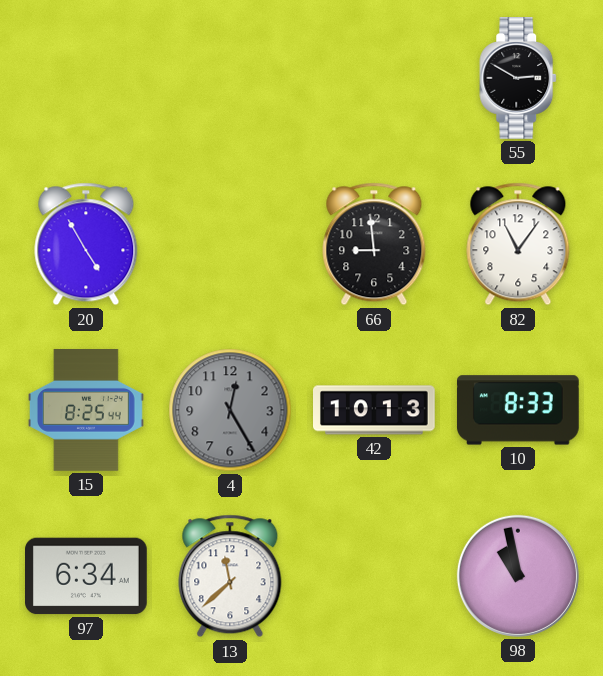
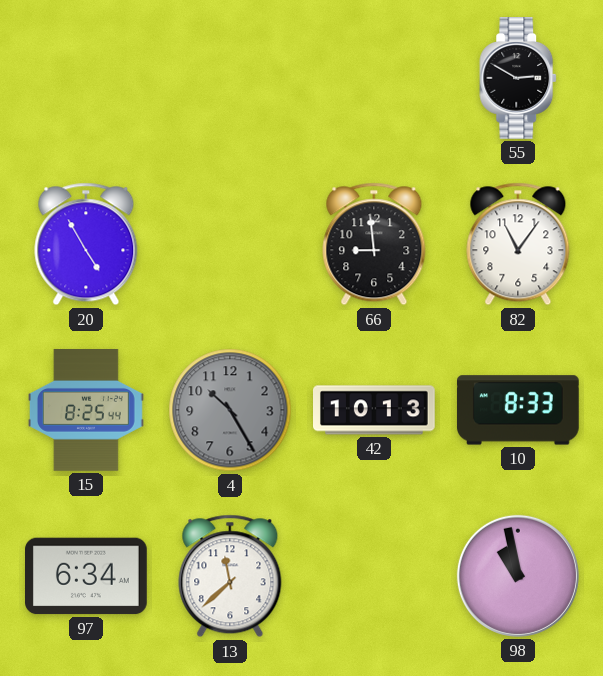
4: 12:25 -> 10:25 (230, 410)
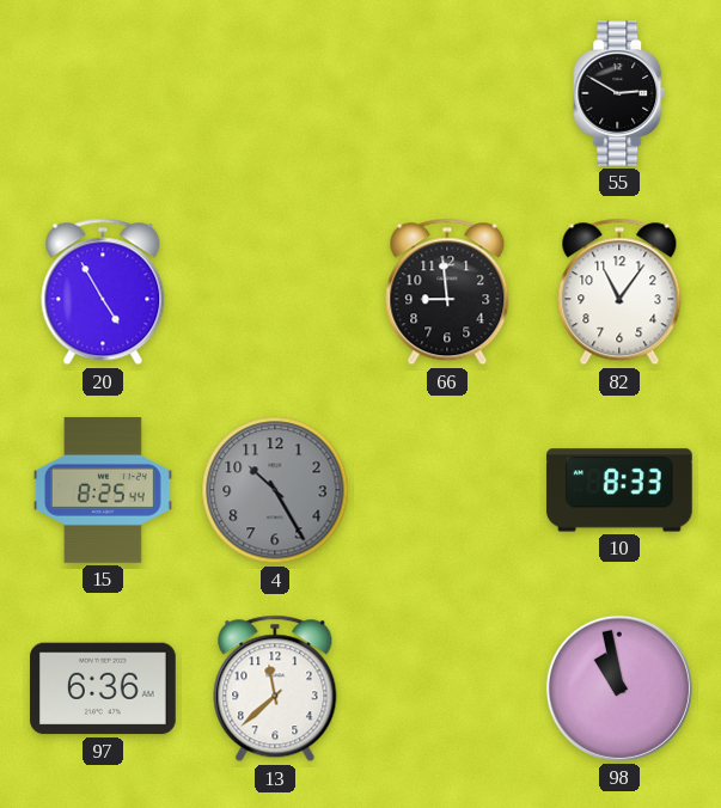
42: 10:13 -> none (375, 410)
97: 6:34 -> 6:36 (104, 688)
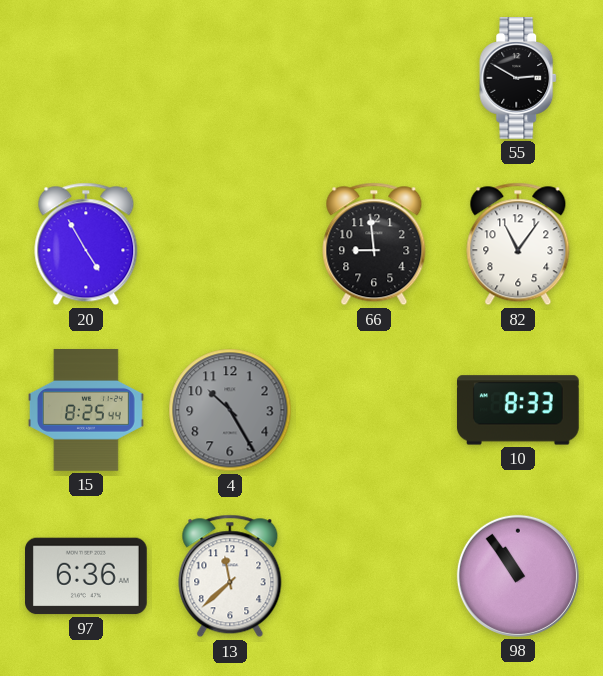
98: 10:58 -> 10:54 (518, 576)
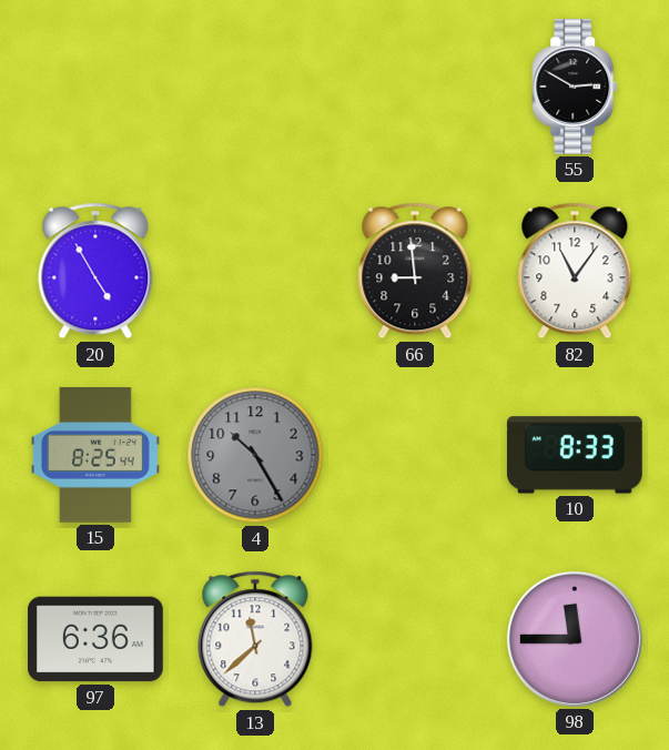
98: 10:54 -> 11:45 (575, 639)
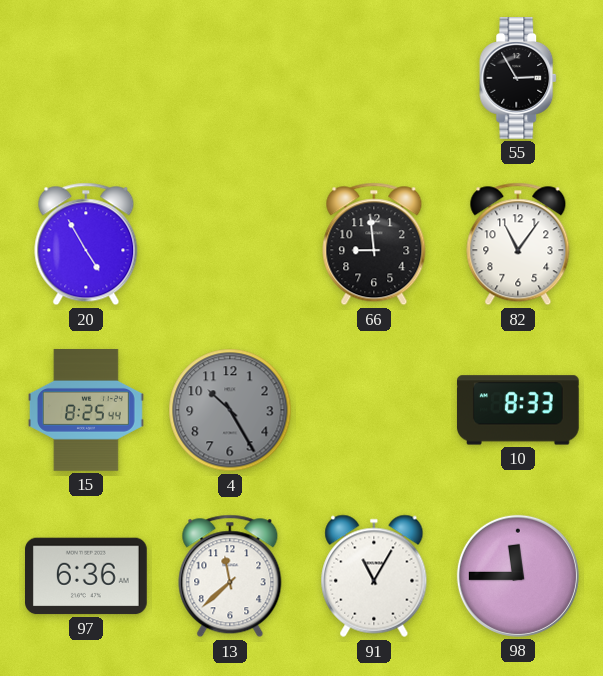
55: 2:50 -> 2:55 (519, 79)
91: none -> 11:05 (374, 576)
